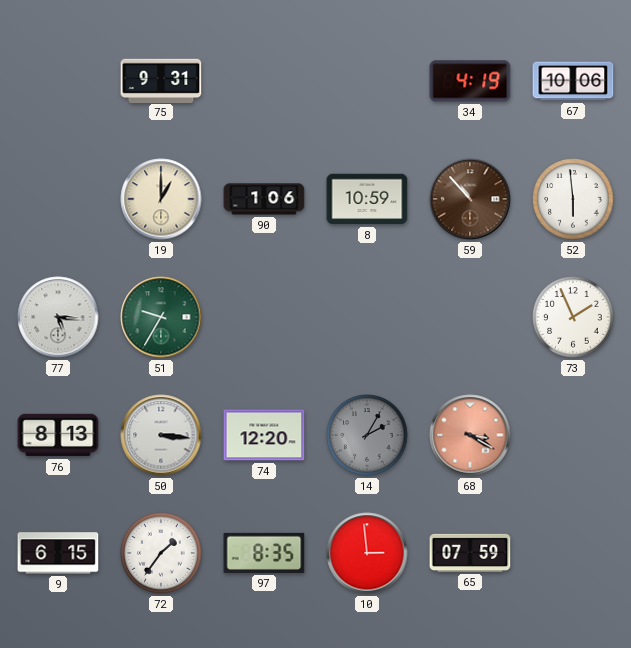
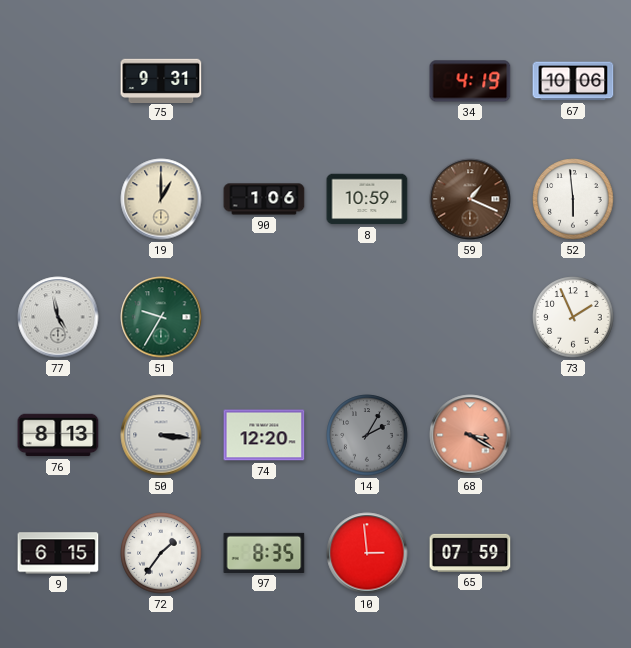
59: 10:53 -> 1:19 (470, 199)
77: 5:16 -> 4:58 (58, 317)
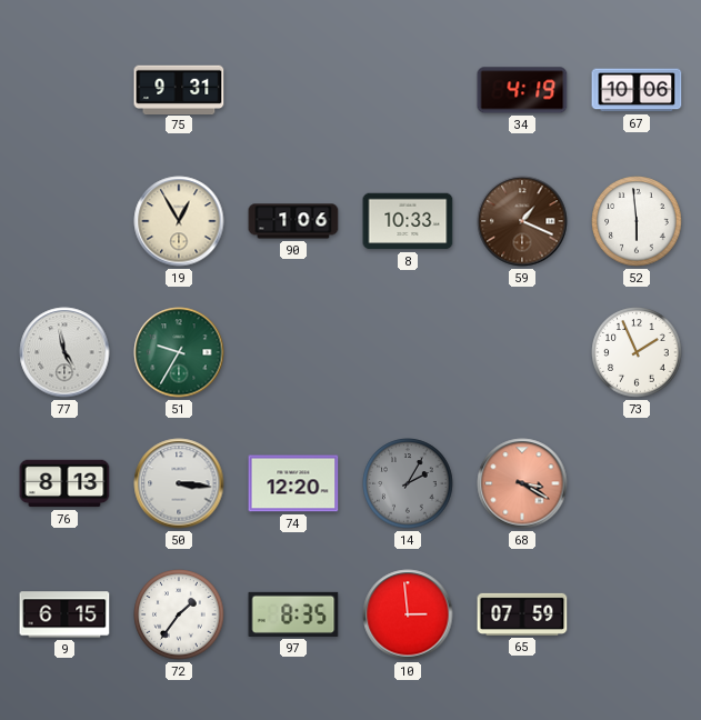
19: 1:00 -> 12:55 (179, 221)
8: 10:59 -> 10:33 (408, 221)
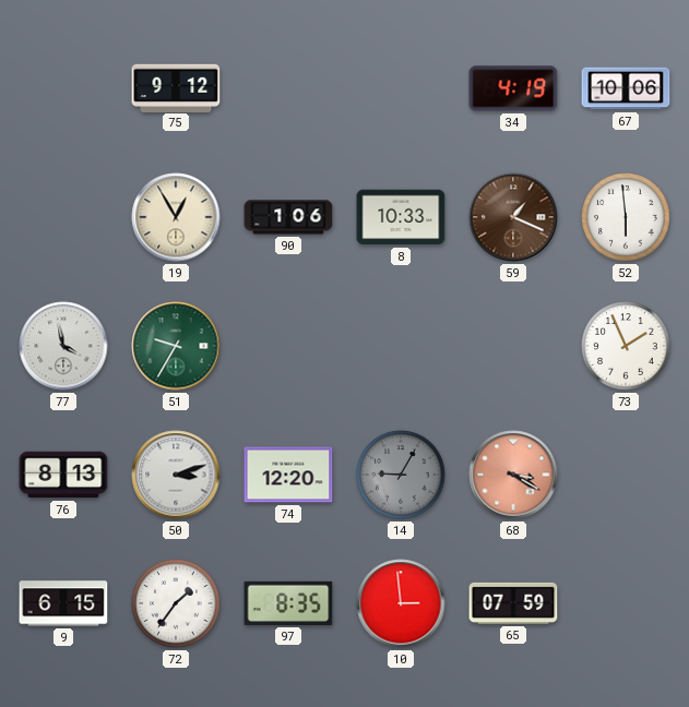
75: 9:31 -> 9:12 (176, 87)
77: 4:58 -> 3:58 (63, 346)
50: 3:16 -> 3:12 (176, 475)
14: 2:05 -> 9:05 (401, 475)
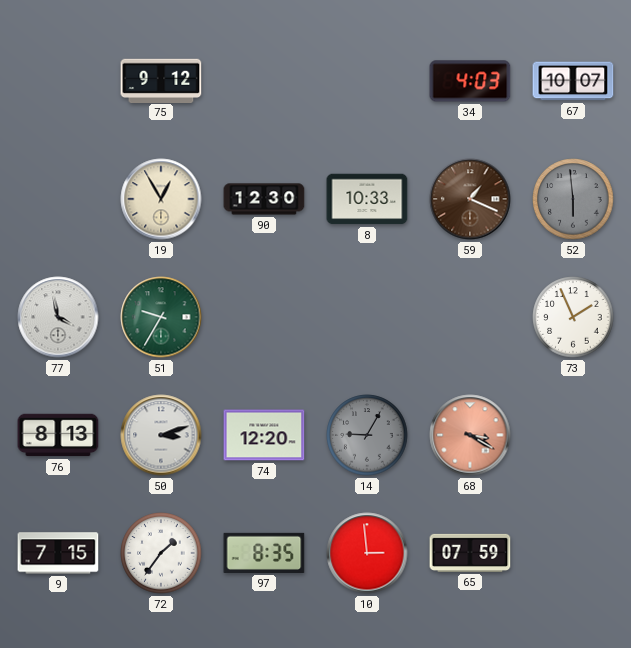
34: 4:19 -> 4:03 (470, 81)
67: 10:06 -> 10:07 (573, 81)
90: 1:06 -> 12:30 (264, 199)
52 dial: white -> grey (573, 199)
9: 6:15 -> 7:15 (58, 553)
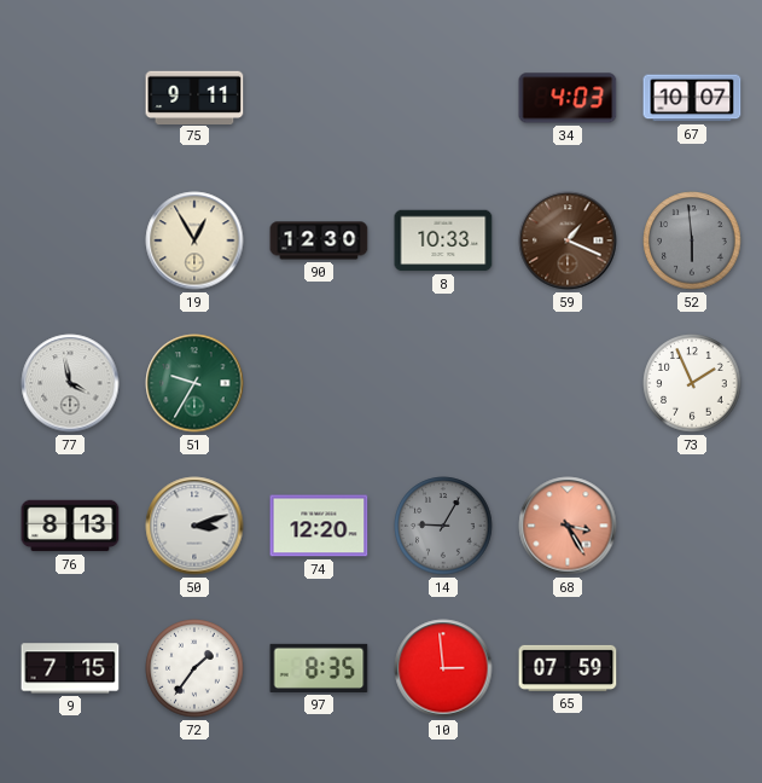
75: 9:12 -> 9:11 (194, 97)
68: 3:20 -> 3:25 (568, 526)
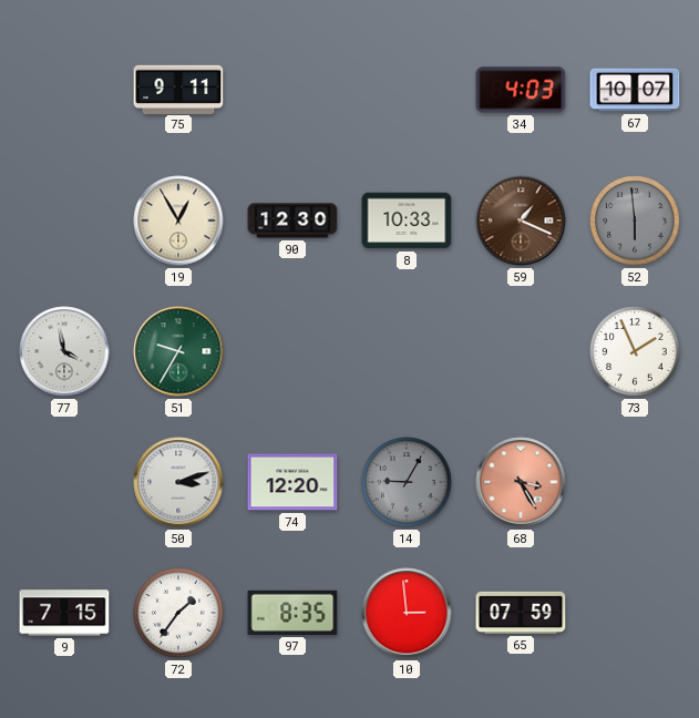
76: 8:13 -> none (70, 526)
